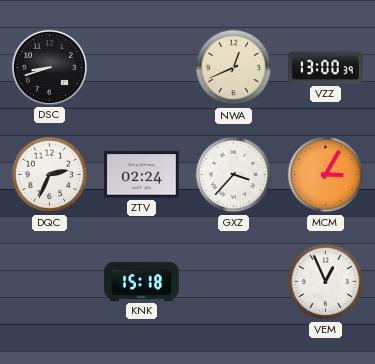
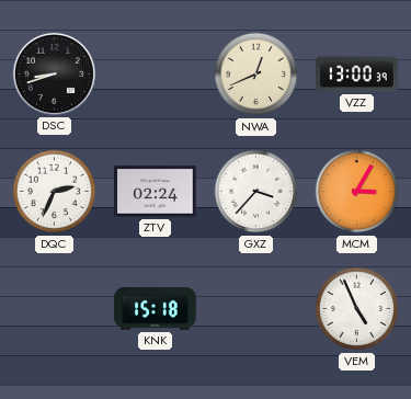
VEM: 12:56 -> 4:56 (357, 309)
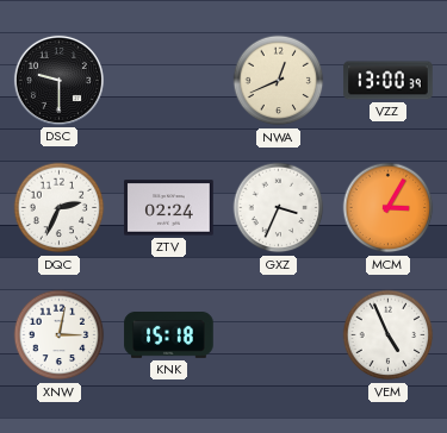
DSC: 8:42 -> 9:30 (58, 80)
GXZ: 3:37 -> 3:34 (279, 208)
XNW: none -> 3:02 (60, 335)
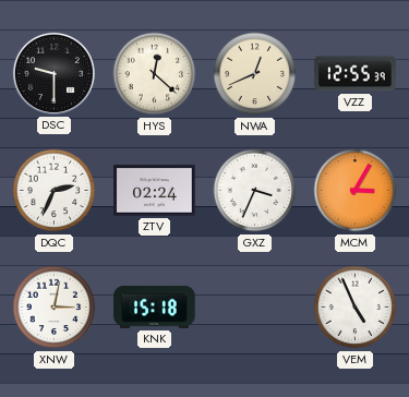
HYS: none -> 12:22 (155, 74)
VZZ: 13:00 -> 12:55 (356, 74)
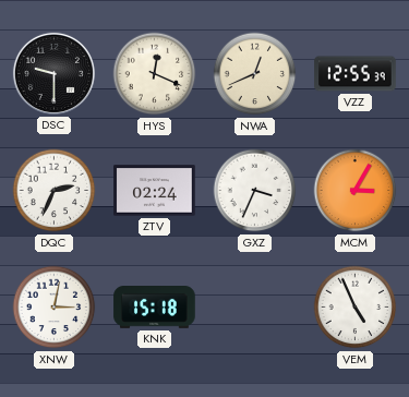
HYS: 12:22 -> 12:19 (155, 74)
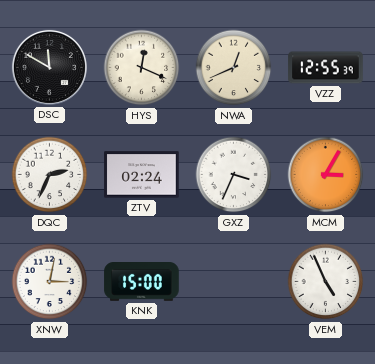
DSC: 9:30 -> 11:50 (49, 67)
KNK: 15:18 -> 15:00 (142, 282)
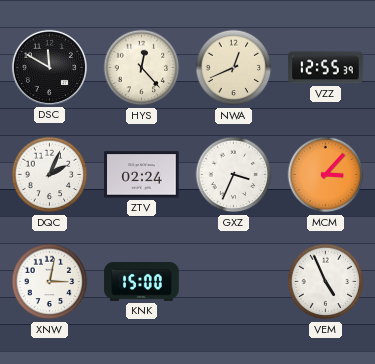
HYS: 12:19 -> 12:23 (142, 68)
DQC: 2:34 -> 2:04 (50, 175)
MCM: 3:05 -> 3:07 (326, 175)
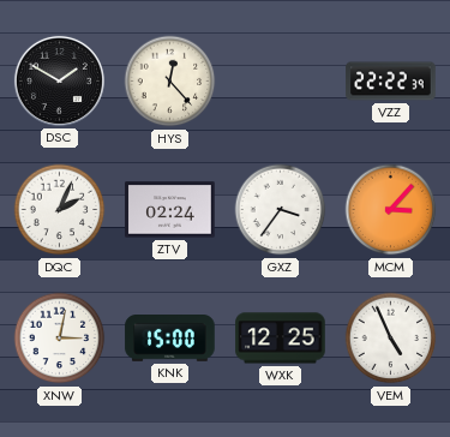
DSC: 11:50 -> 1:50 (59, 80)
NWA: 12:41 -> none (234, 68)
VZZ: 12:55 -> 22:22 (391, 82)
GXZ: 3:34 -> 3:36 (281, 210)
WXK: none -> 12:25 (281, 339)
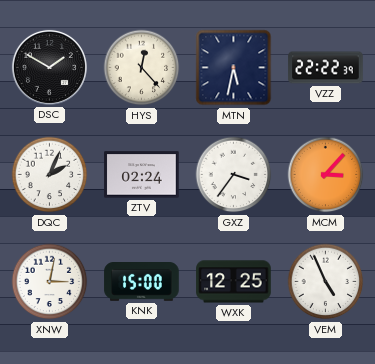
MTN: none -> 5:32 (234, 68)
